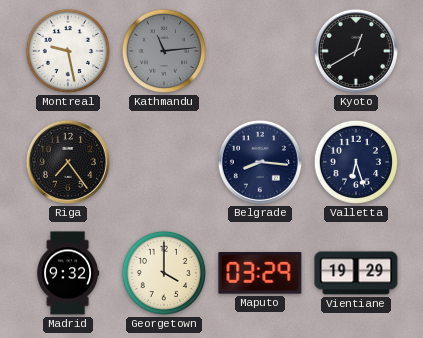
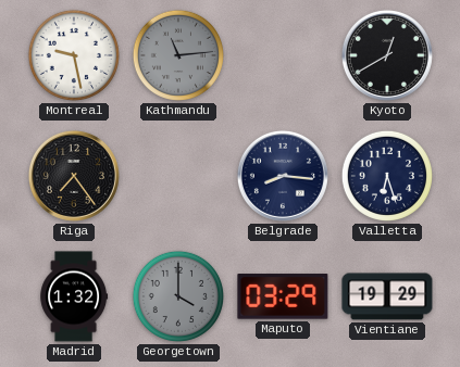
Madrid: 9:32 -> 1:32 (74, 296)
Georgetown dial: cream -> grey (178, 296)
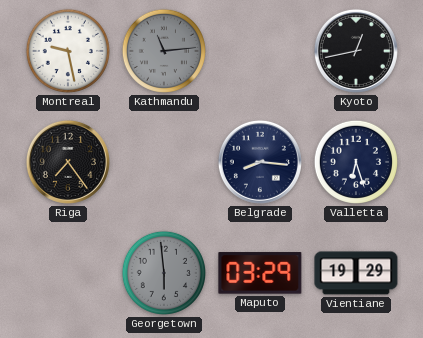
Kyoto: 12:40 -> 12:43 (356, 51)
Madrid: 1:32 -> none (74, 296)
Georgetown: 4:00 -> 5:59 (164, 273)
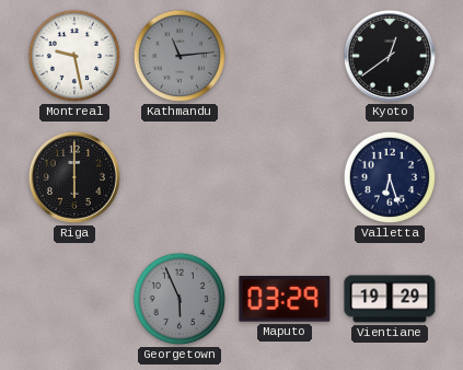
Kyoto: 12:43 -> 12:39 (390, 56)
Riga: 7:24 -> 6:00 (74, 177)
Belgrade: 8:16 -> none (260, 162)
Georgetown: 5:59 -> 5:56 (180, 299)
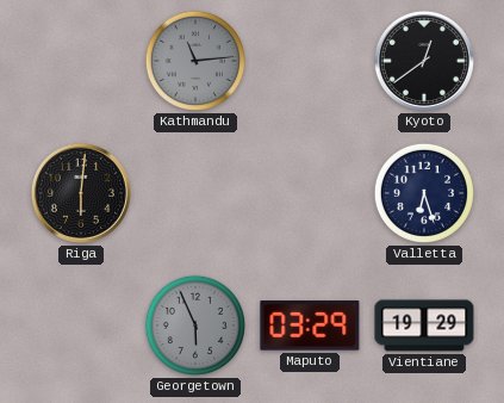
Montreal: 9:28 -> none (74, 56)
Riga: 6:00 -> 6:01 (81, 193)
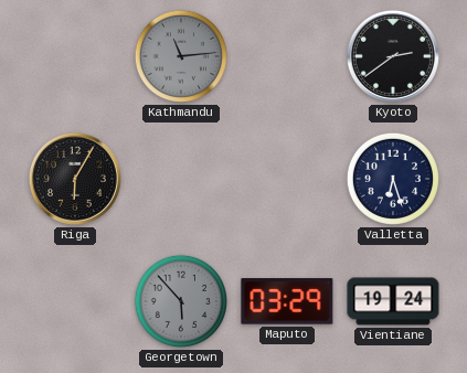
Kyoto: 12:39 -> 2:39 (393, 56)
Riga: 6:01 -> 6:05 (75, 179)
Georgetown: 5:56 -> 5:53 (181, 301)
Vientiane: 19:29 -> 19:24 (393, 301)
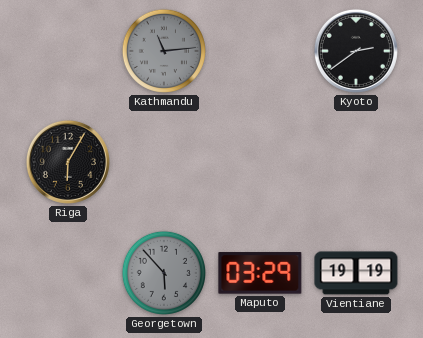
Valletta: 6:27 -> none (393, 179)
Vientiane: 19:24 -> 19:19 (356, 273)
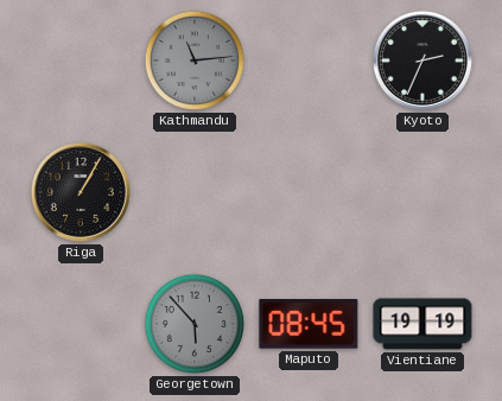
Kyoto: 2:39 -> 2:34 (422, 61)
Riga: 6:05 -> 1:05 (81, 192)
Maputo: 03:29 -> 08:45 (309, 324)
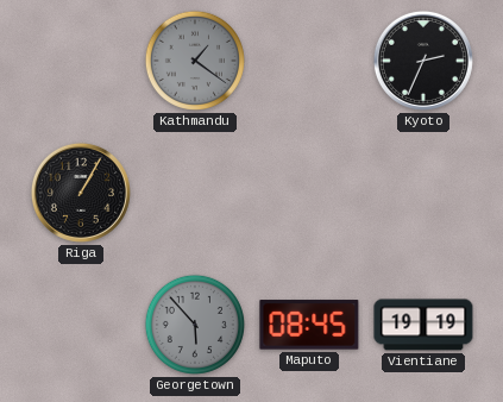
Kathmandu: 11:14 -> 1:21 (195, 61)
